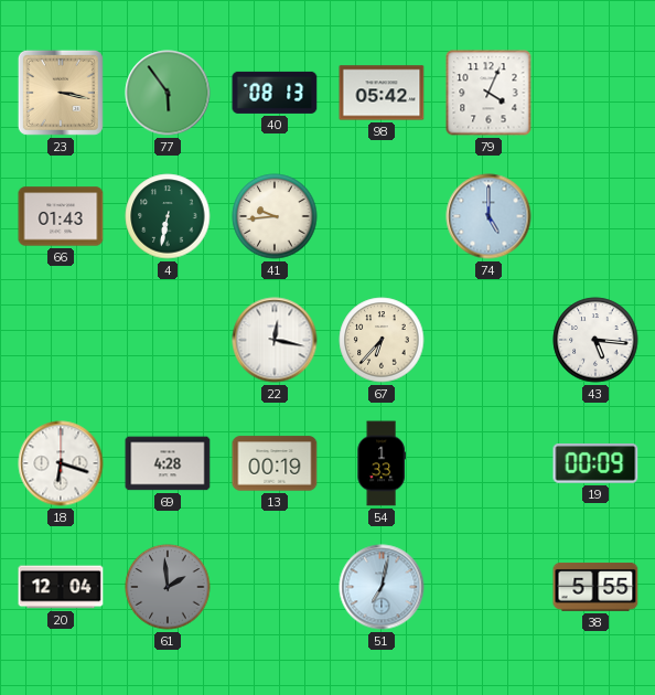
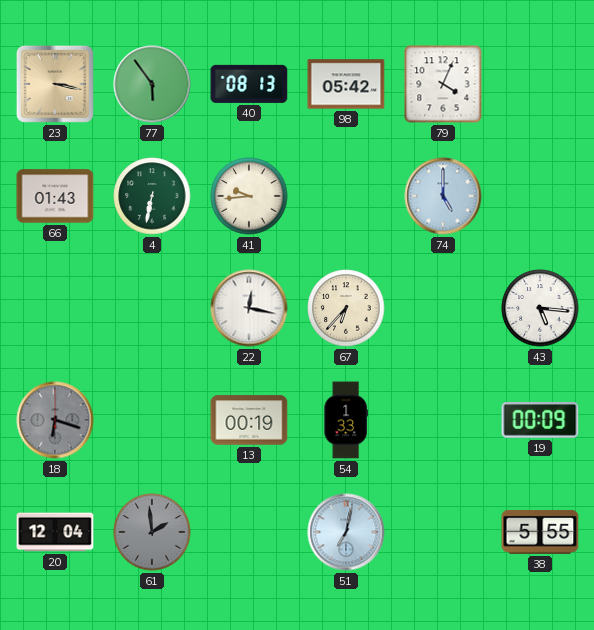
18 dial: white -> grey (55, 420)
69: 4:28 -> none (168, 463)
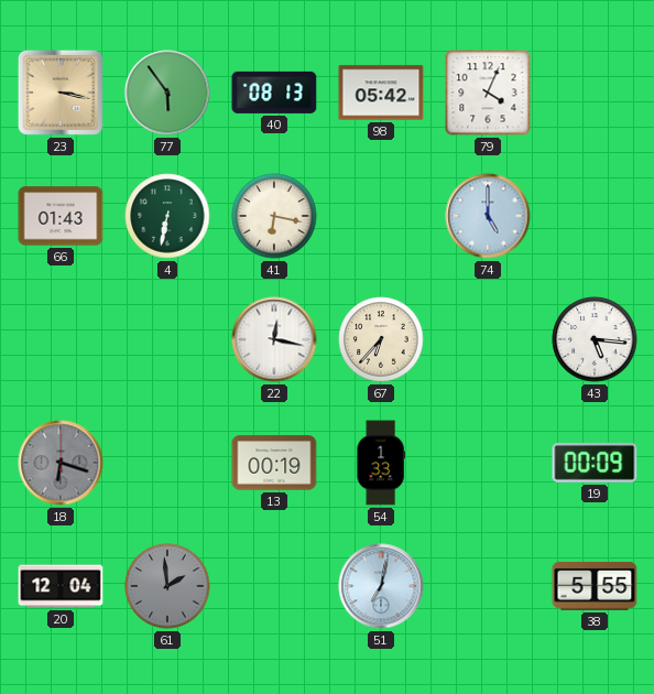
41: 9:44 -> 6:17 (274, 216)
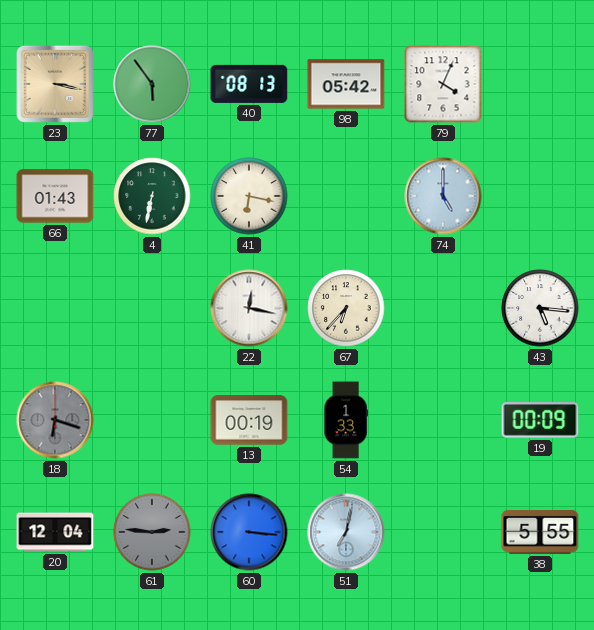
61: 1:59 -> 2:46 (152, 532)
60: none -> 3:16 (249, 532)
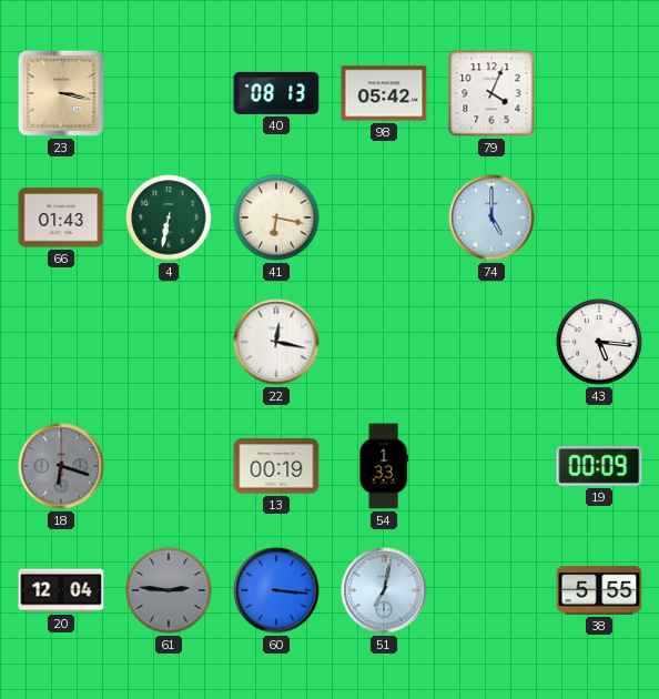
77: 5:54 -> none (152, 84)
67: 6:37 -> none (346, 308)
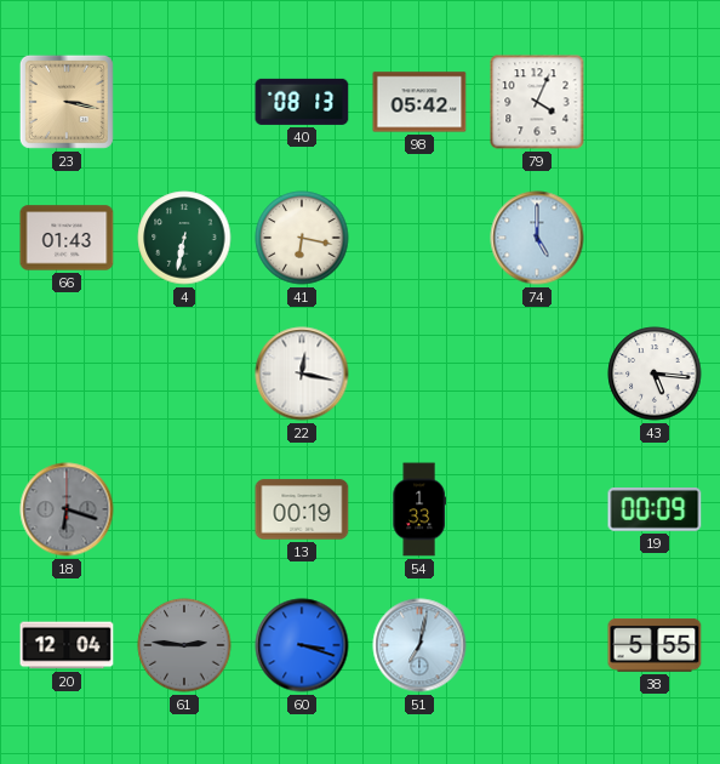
60: 3:16 -> 3:18 (302, 645)
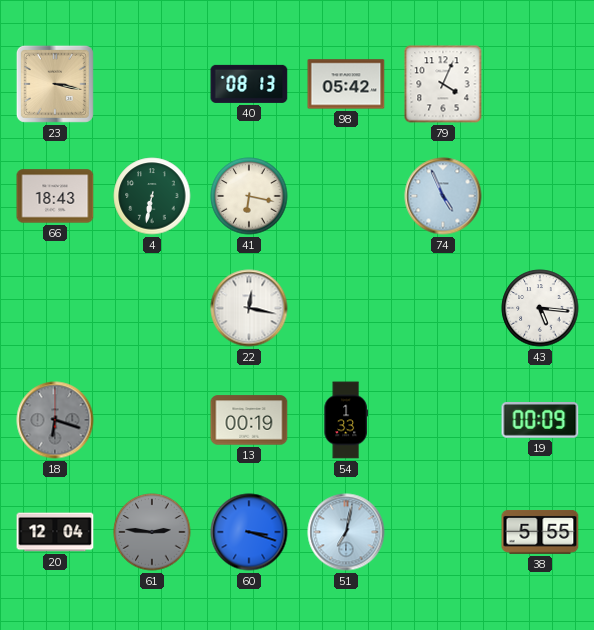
66: 01:43 -> 18:43 (55, 196)
74: 5:00 -> 4:56 (443, 196)
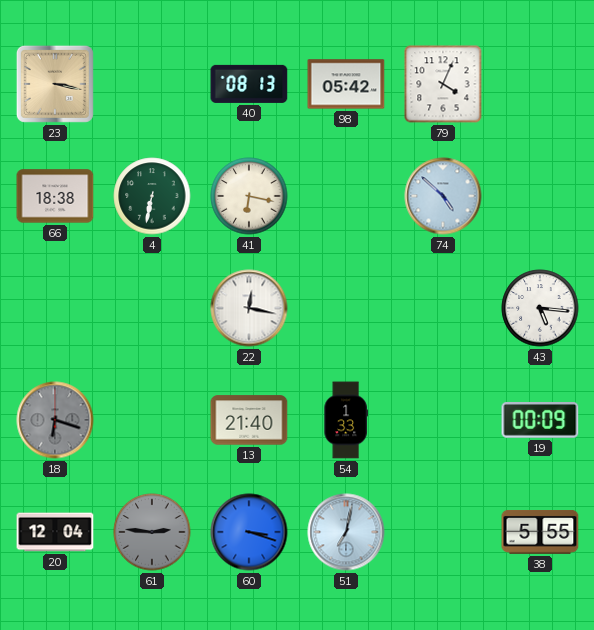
66: 18:43 -> 18:38 (55, 196)
74: 4:56 -> 4:52 (443, 196)
13: 00:19 -> 21:40 (249, 420)
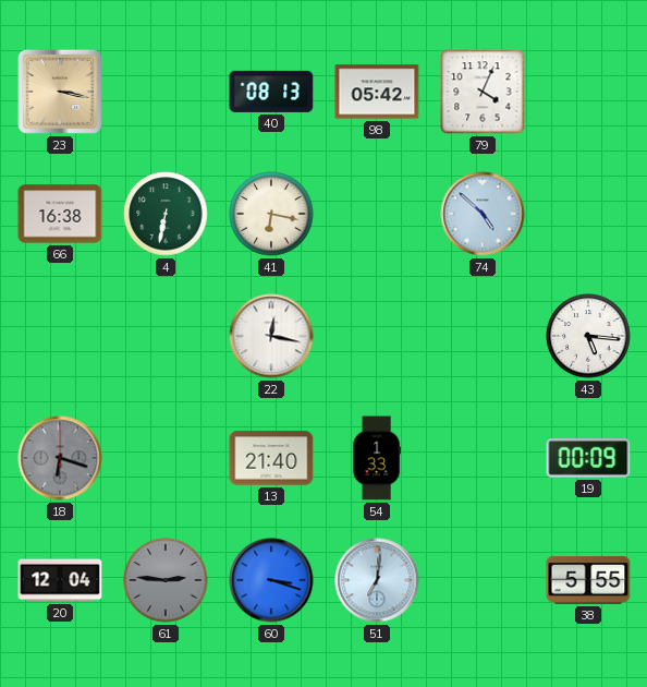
66: 18:38 -> 16:38 (60, 214)
51: 7:02 -> 7:01 (377, 580)
